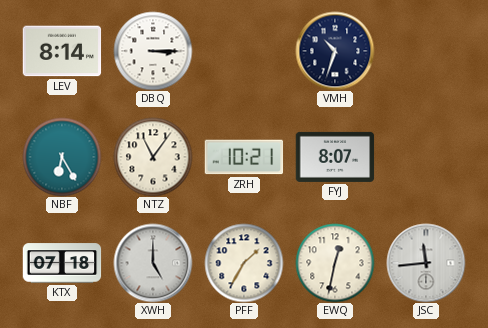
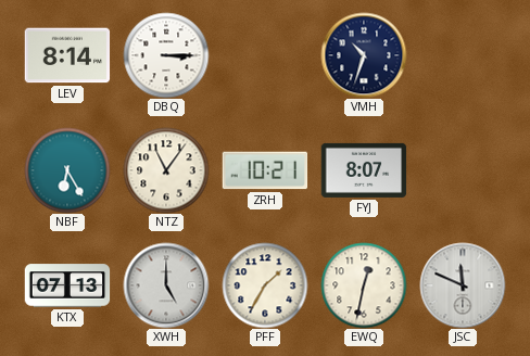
KTX: 07:18 -> 07:13 (67, 285)
JSC: 11:44 -> 11:49 (463, 285)
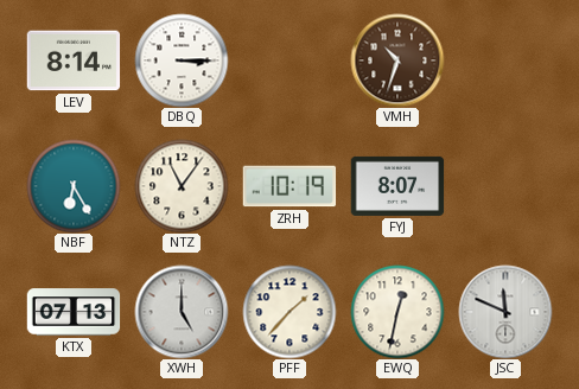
VMH dial: navy -> brown (397, 60)
ZRH: 10:21 -> 10:19 (289, 186)
PFF: 1:35 -> 1:37 (289, 312)
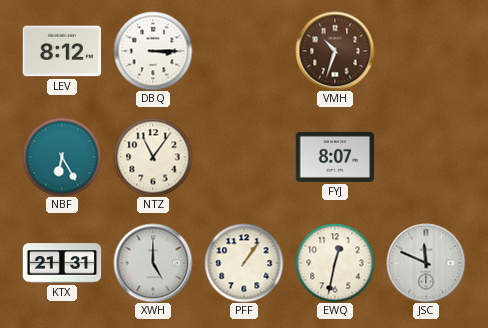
LEV: 8:14 -> 8:12 (62, 51)
ZRH: 10:19 -> none (289, 186)
KTX: 07:13 -> 21:31 (62, 263)
PFF: 1:37 -> 1:06 (244, 263)
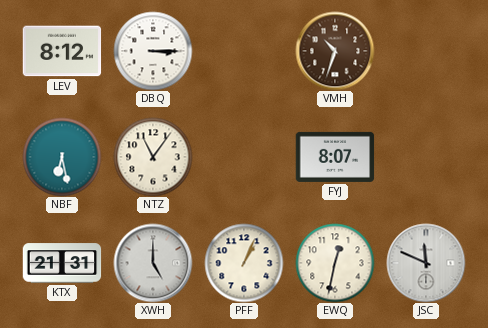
NBF: 6:25 -> 6:28 (62, 157)
PFF: 1:06 -> 1:04 (244, 263)
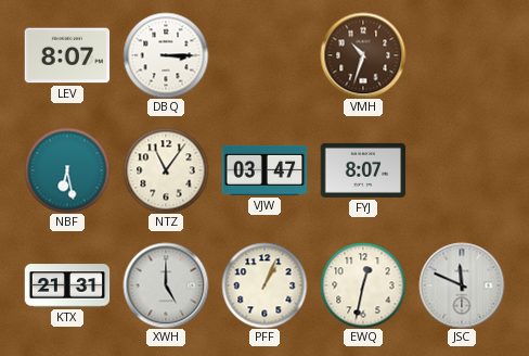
LEV: 8:12 -> 8:07 (67, 55)
VJW: none -> 03:47 (264, 170)
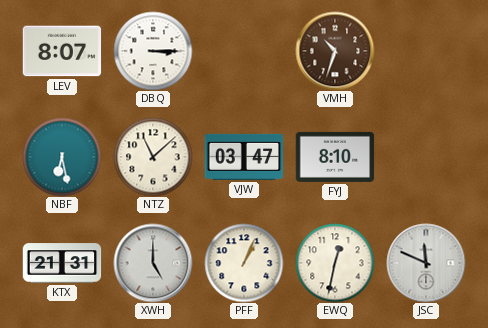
NTZ: 11:06 -> 11:08 (153, 157)
FYJ: 8:07 -> 8:10 (335, 157)
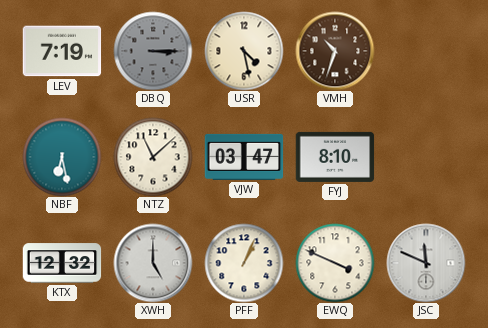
LEV: 8:07 -> 7:19 (62, 51)
DBQ dial: white -> grey (153, 51)
USR: none -> 4:28 (244, 51)
KTX: 21:31 -> 12:32 (62, 263)
EWQ: 12:32 -> 3:49 (335, 263)
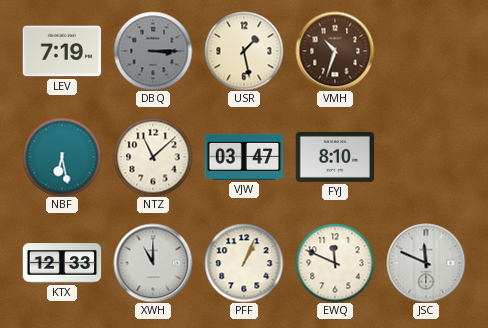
USR: 4:28 -> 1:28 (244, 51)
KTX: 12:32 -> 12:33 (62, 263)
XWH: 5:00 -> 11:00 (153, 263)
EWQ: 3:49 -> 11:49 (335, 263)
